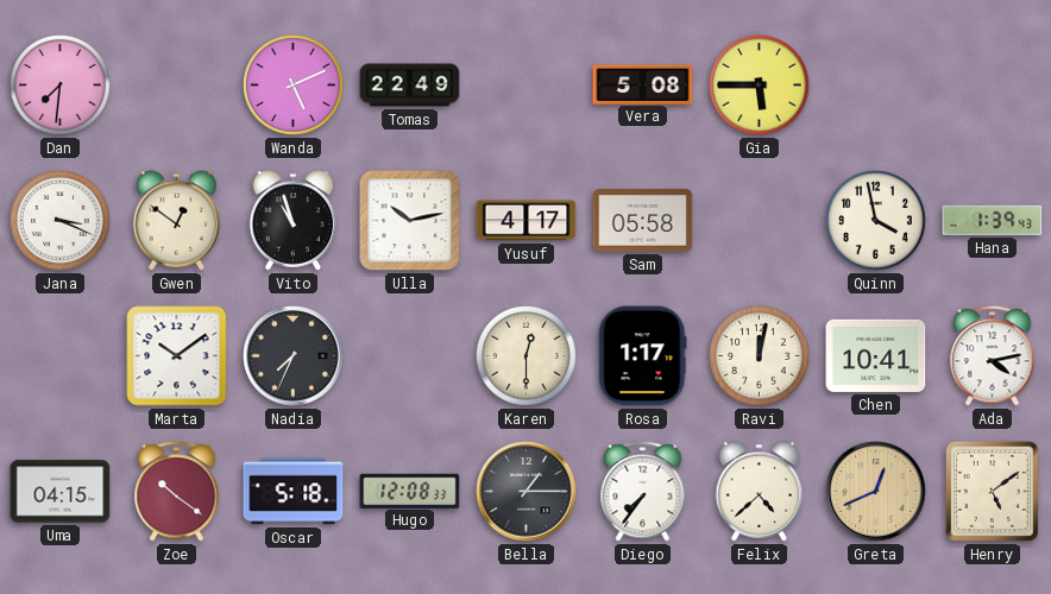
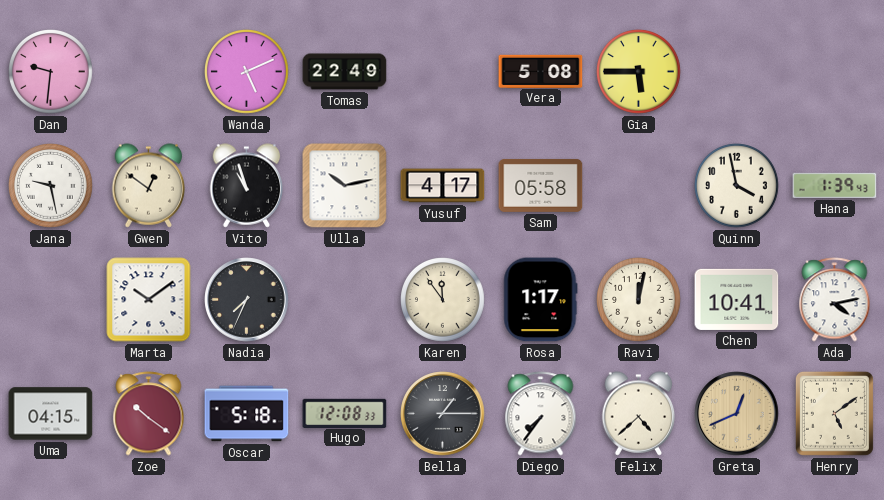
Dan: 7:31 -> 9:31 (51, 72)
Jana: 3:19 -> 9:28 (51, 186)
Karen: 12:30 -> 11:54 (443, 300)
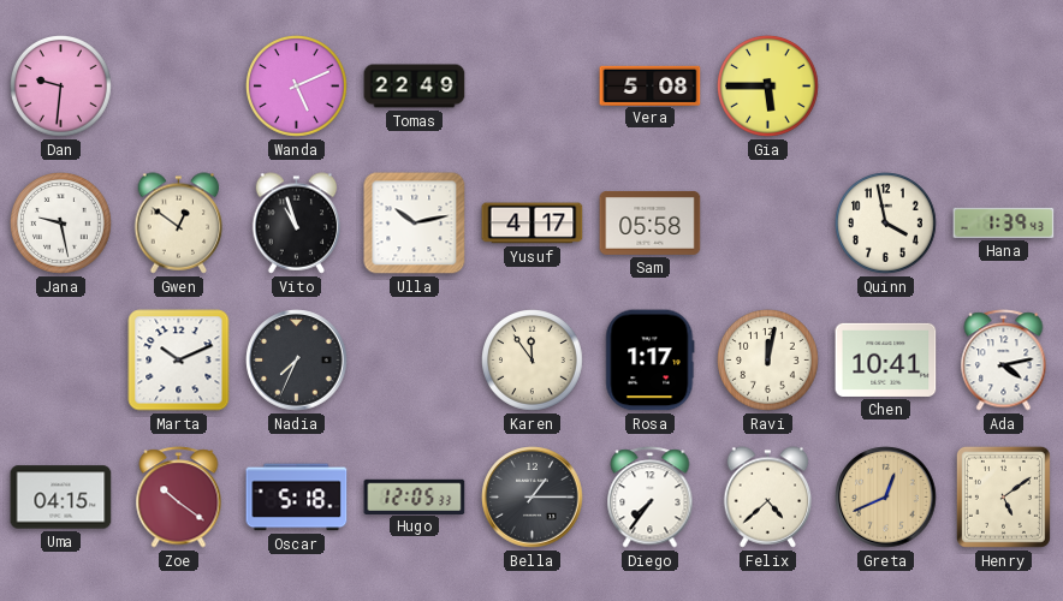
Marta: 10:09 -> 10:11 (179, 361)
Hugo: 12:08 -> 12:05 (415, 496)
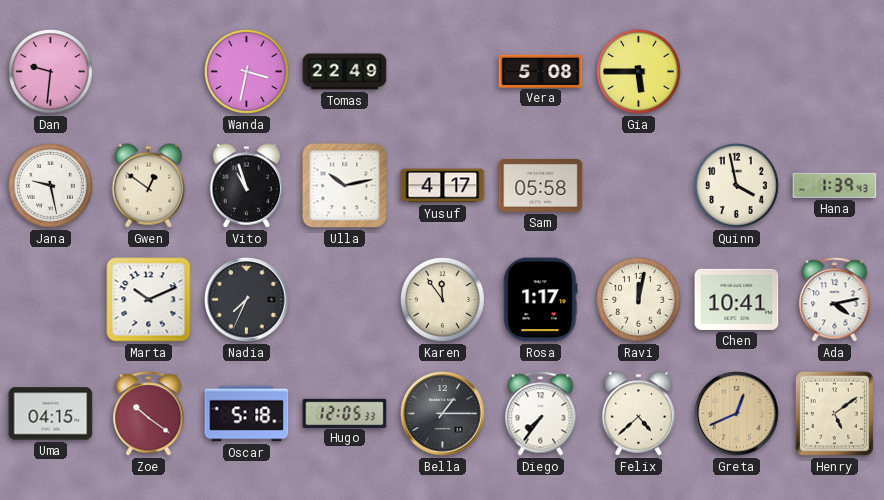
Wanda: 5:11 -> 3:32 (247, 72)
